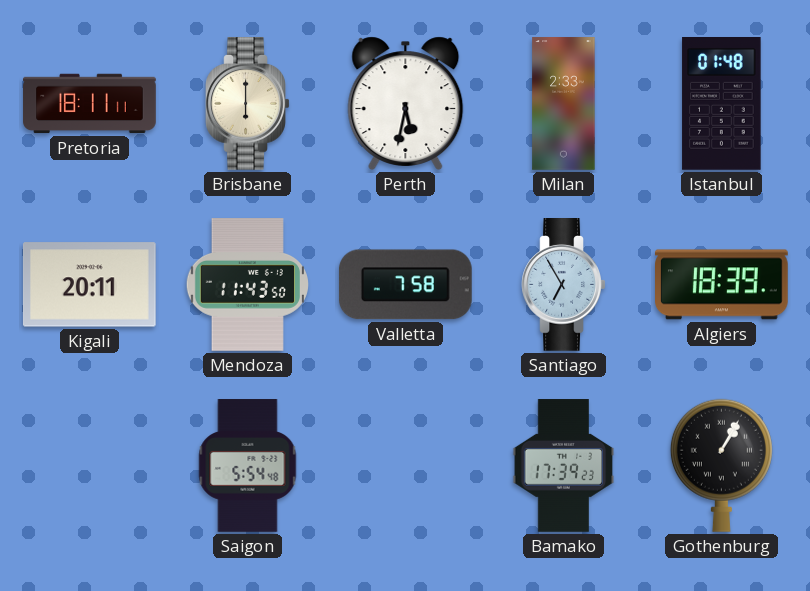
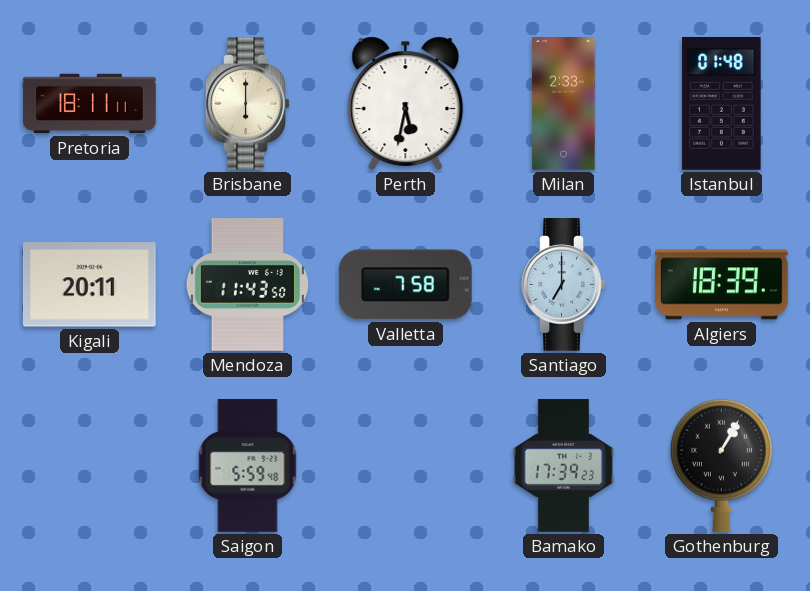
Santiago: 6:55 -> 7:00 (564, 285)
Saigon: 5:54 -> 5:59 (248, 466)
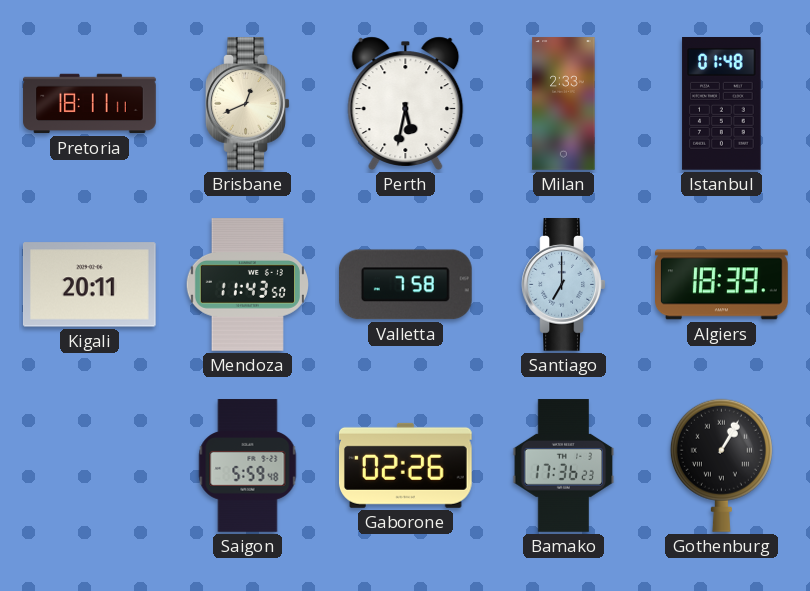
Brisbane: 6:00 -> 12:41 (248, 104)
Gaborone: none -> 02:26 (405, 465)
Bamako: 17:39 -> 17:36 (564, 466)
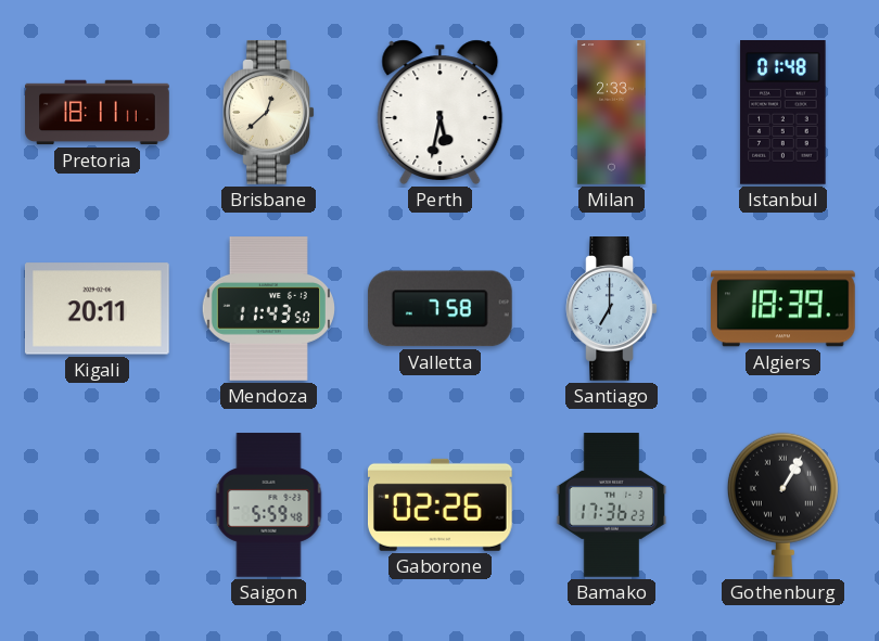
Brisbane: 12:41 -> 12:38 (269, 113)
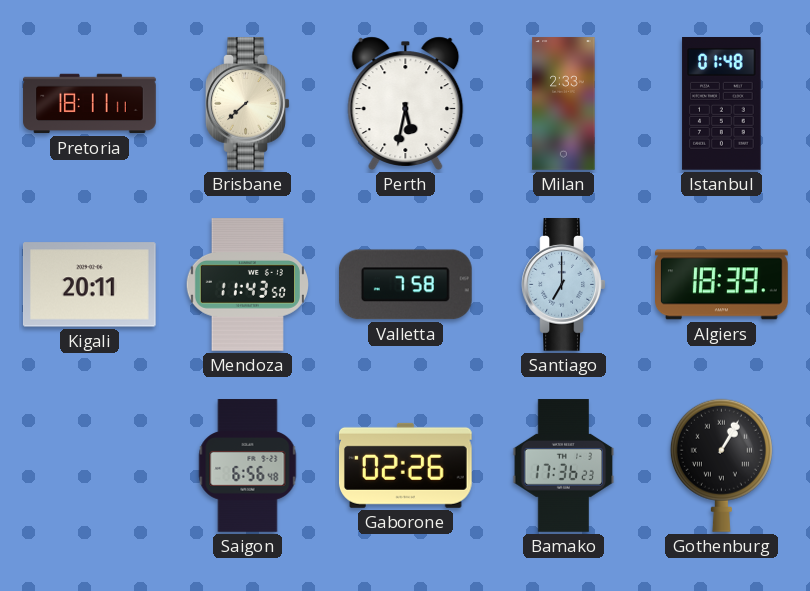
Brisbane: 12:38 -> 7:38 (248, 104)
Saigon: 5:59 -> 6:56 (248, 466)
